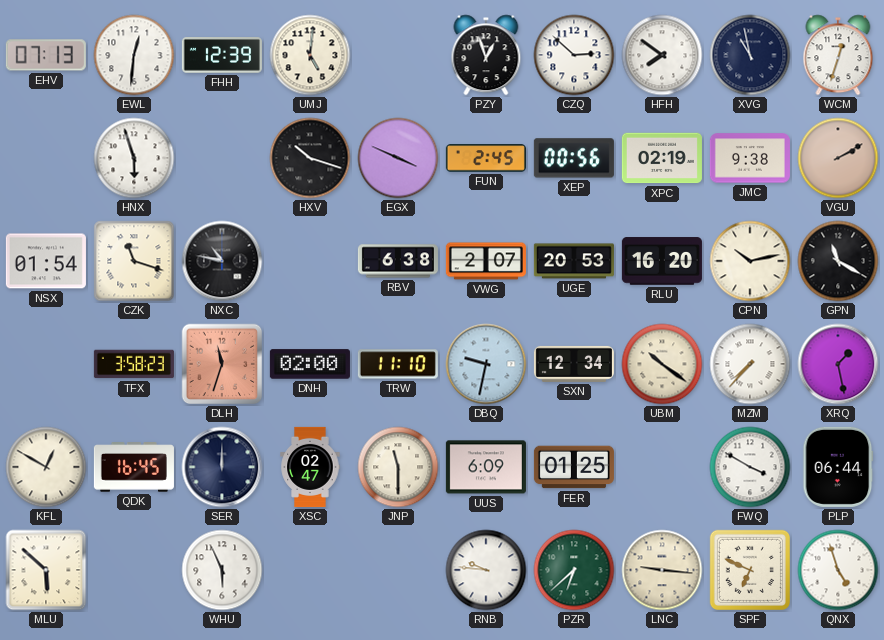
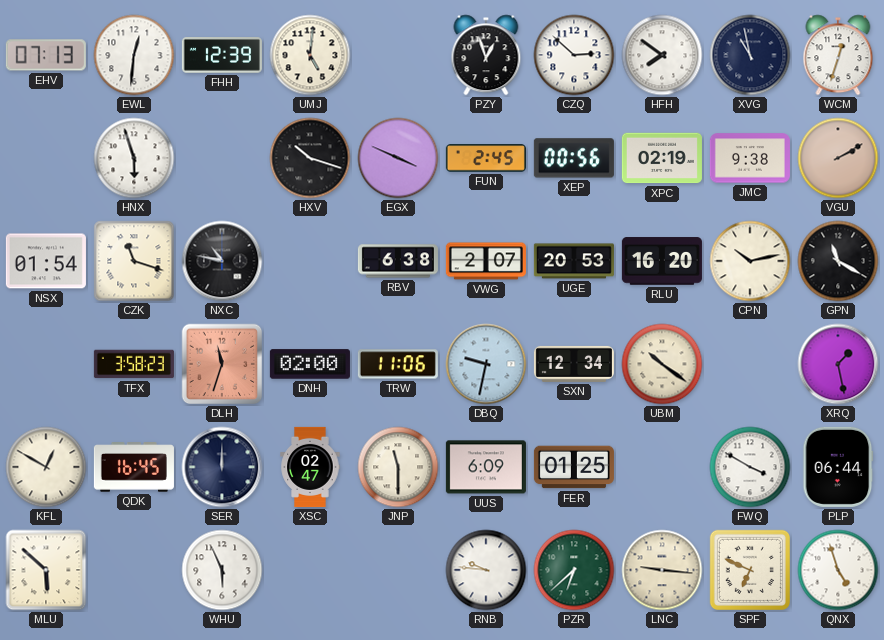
TRW: 11:10 -> 11:06 (398, 364)
MZM: 7:37 -> none (750, 364)
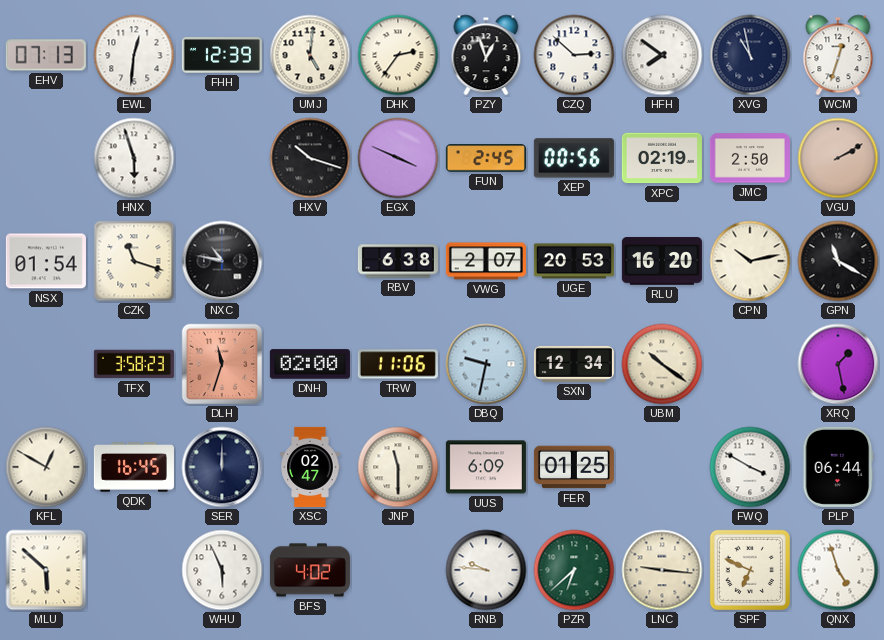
DHK: none -> 2:36 (398, 55)
JMC: 9:38 -> 2:50 (750, 158)
BFS: none -> 4:02 (310, 570)
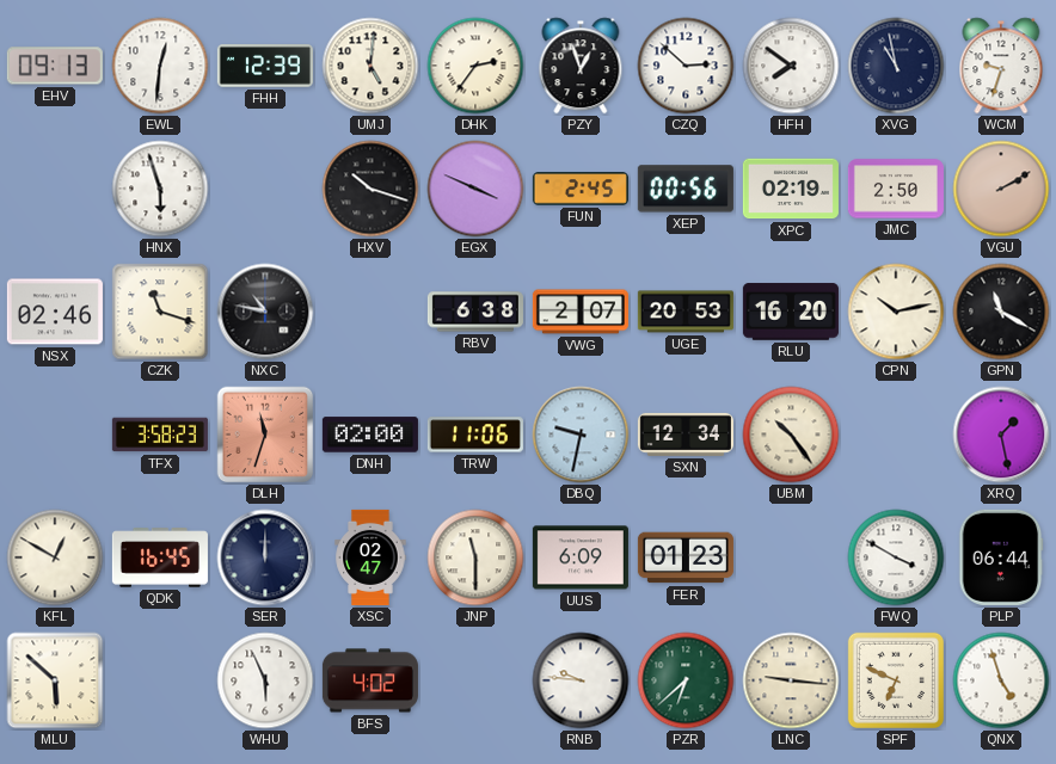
EHV: 07:13 -> 09:13 (55, 66)
WCM: 12:33 -> 9:33 (1001, 66)
NSX: 01:54 -> 02:46 (55, 312)
UBM: 10:21 -> 10:24 (791, 435)
FER: 01:25 -> 01:23 (686, 557)
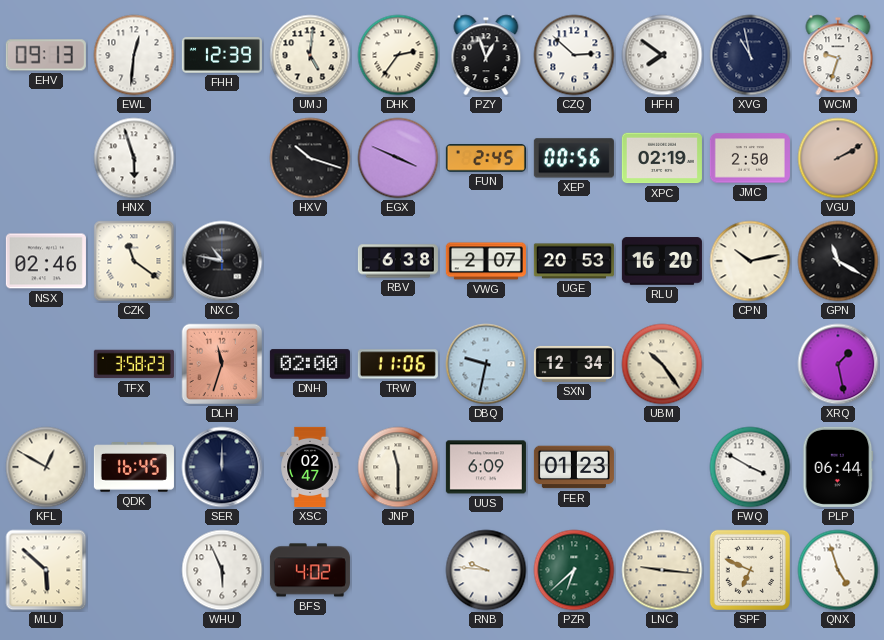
CZK: 11:18 -> 11:21 (134, 261)
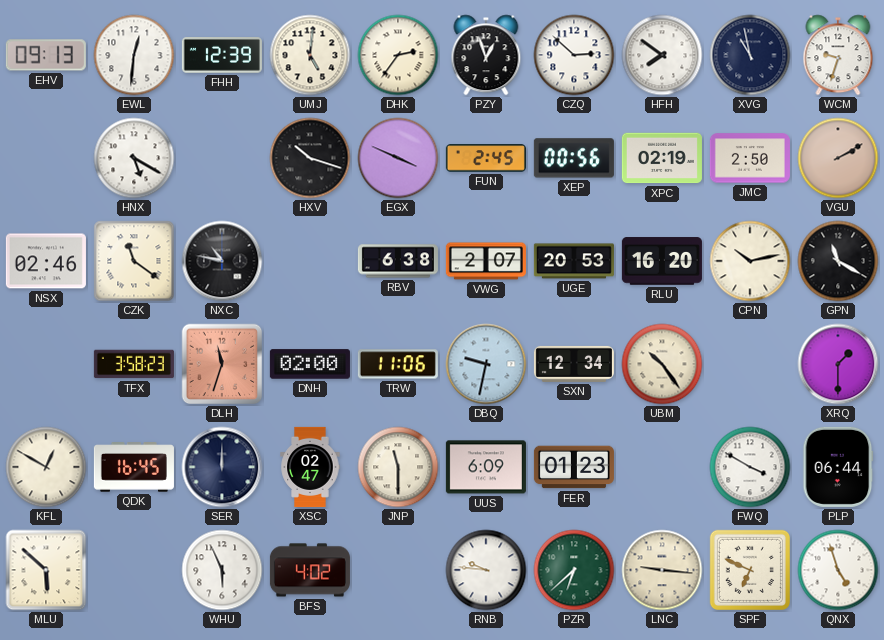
HNX: 5:57 -> 5:20 (134, 158)
XRQ: 1:28 -> 1:30 (838, 364)
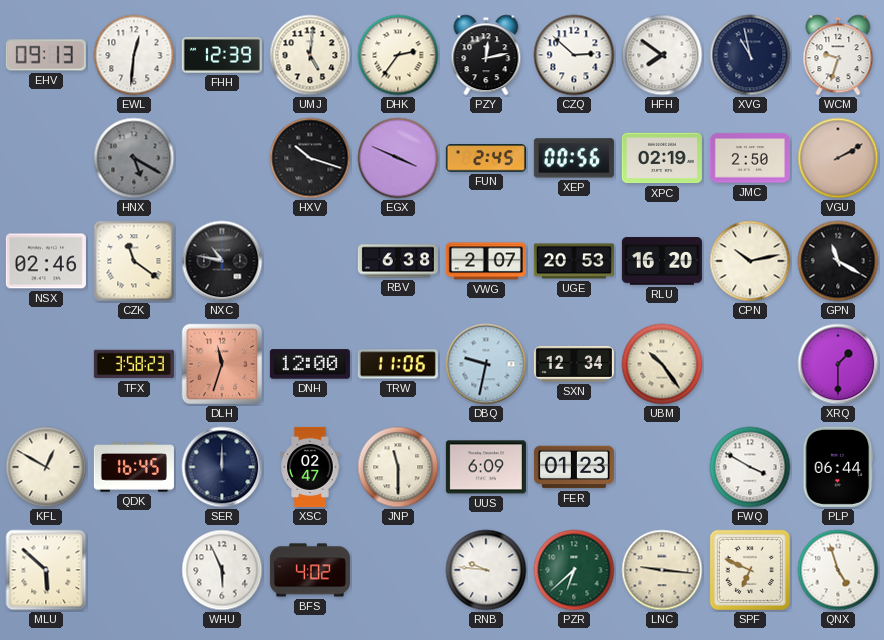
PZY: 12:57 -> 12:13 (486, 55)
HNX dial: white -> grey (134, 158)
DNH: 02:00 -> 12:00 (310, 364)
